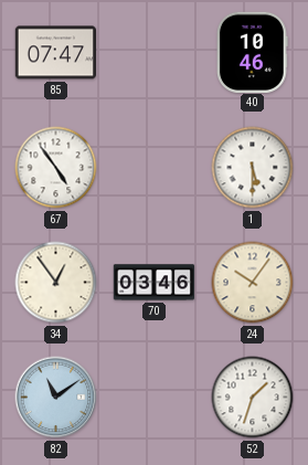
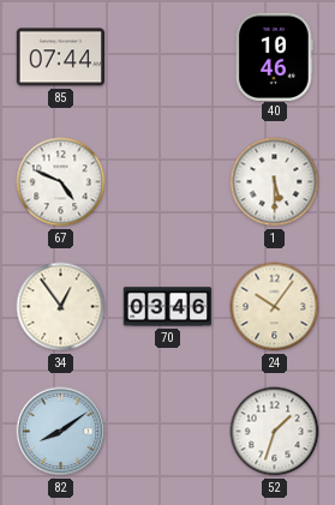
85: 07:47 -> 07:44 (60, 58)
67: 4:54 -> 4:49 (61, 182)
82: 11:09 -> 8:09 (61, 432)
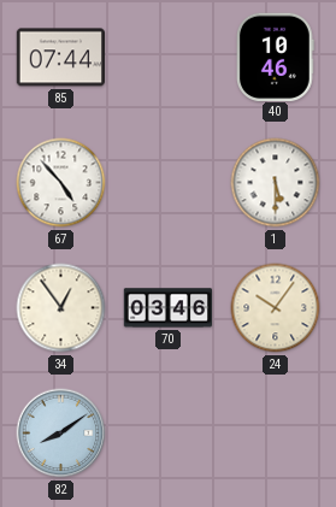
67: 4:49 -> 4:53 (61, 183)
52: 1:33 -> none (275, 432)
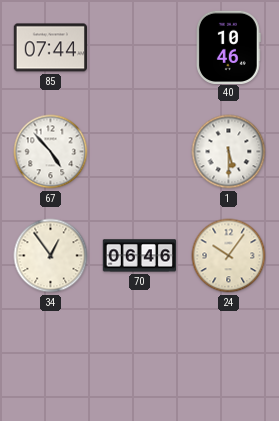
70: 03:46 -> 06:46 (140, 256)
82: 8:09 -> none (61, 434)
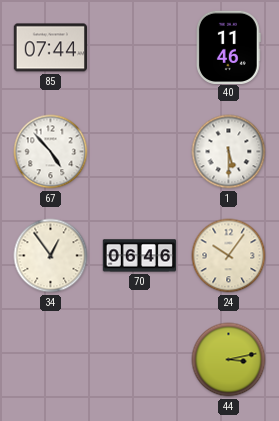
40: 10:46 -> 11:46 (229, 47)
44: none -> 3:13 (229, 360)
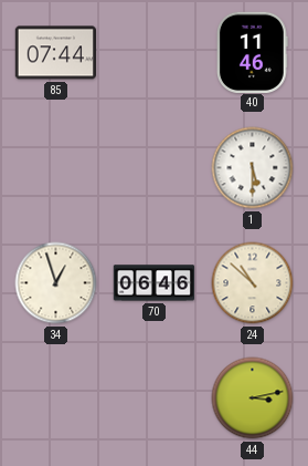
67: 4:53 -> none (51, 152)
34: 12:54 -> 12:57 (56, 283)
24: 10:06 -> 10:52 (253, 283)
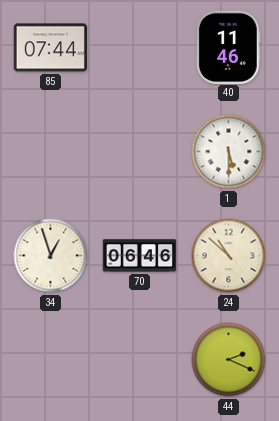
44: 3:13 -> 2:19 (229, 360)
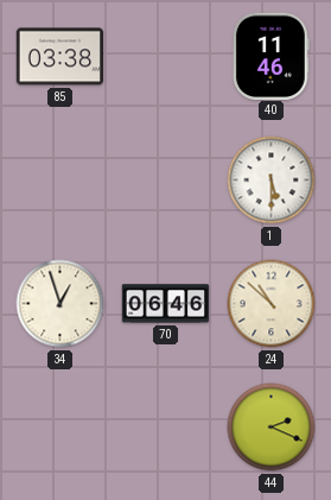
85: 07:44 -> 03:38 (59, 57)
